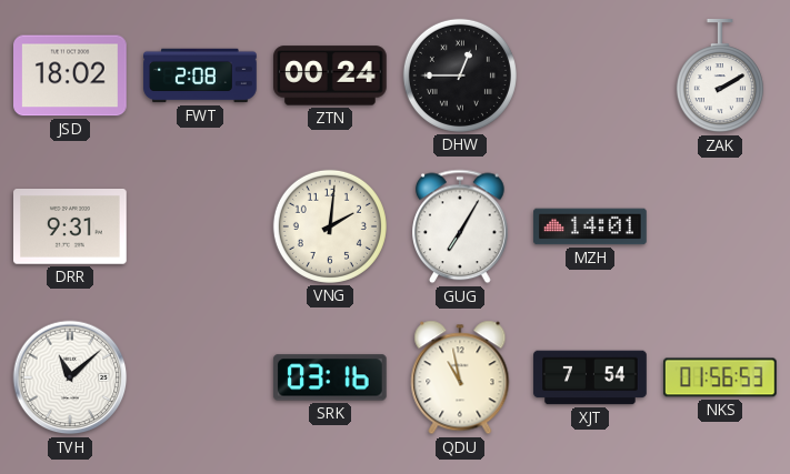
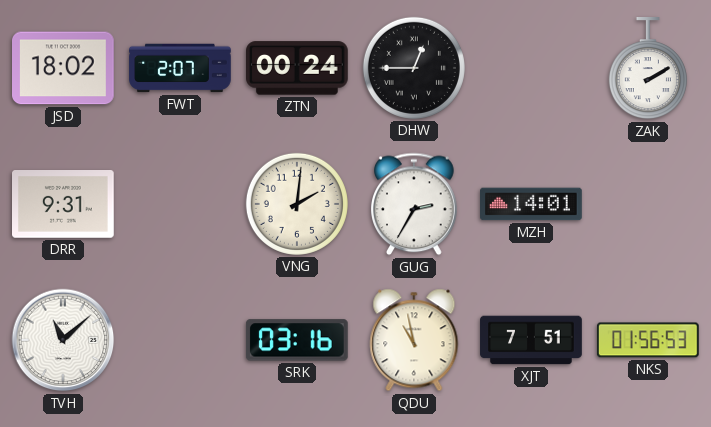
FWT: 2:08 -> 2:07 (180, 68)
GUG: 7:05 -> 2:35 (415, 204)
XJT: 7:54 -> 7:51 (531, 340)
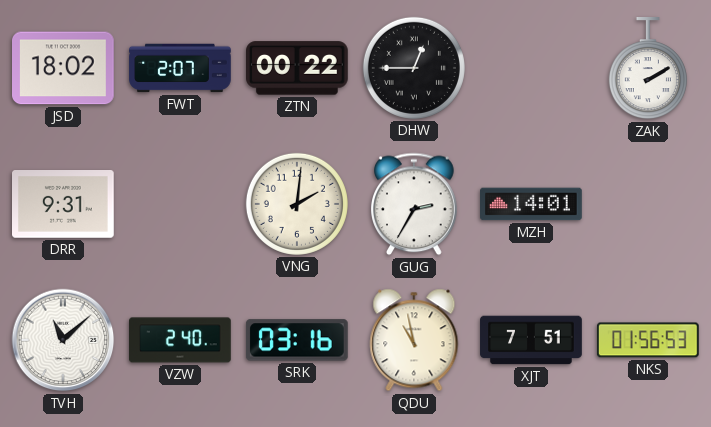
ZTN: 00:24 -> 00:22 (298, 68)
VZW: none -> 2:40 (181, 340)
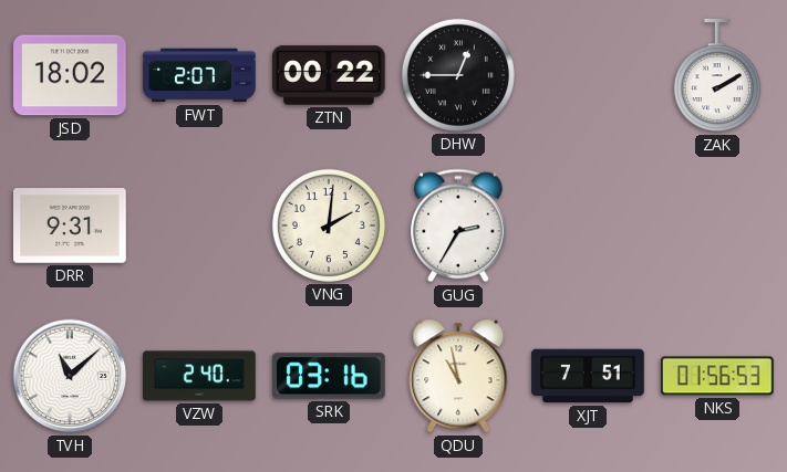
MZH: 14:01 -> none (531, 204)
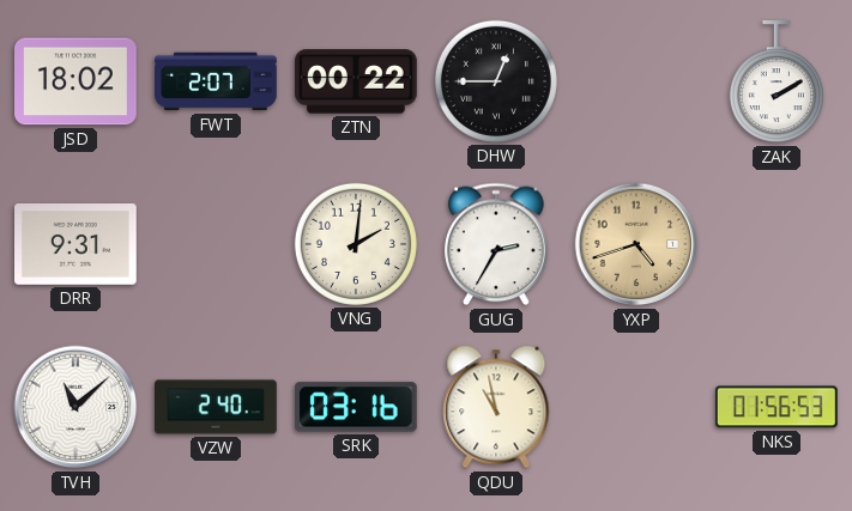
YXP: none -> 4:42 (636, 244)
XJT: 7:51 -> none (588, 376)
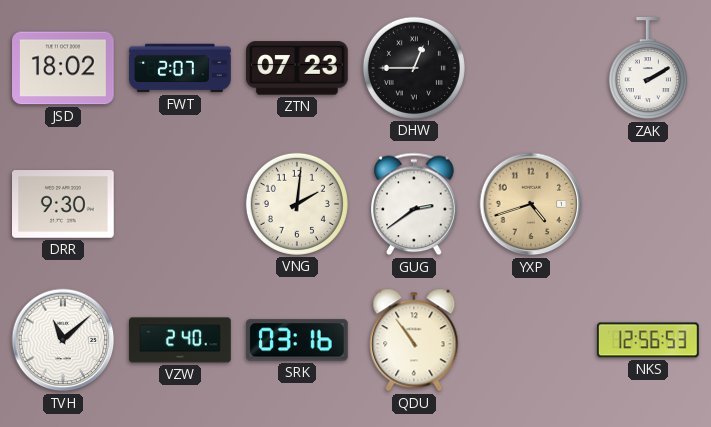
ZTN: 00:22 -> 07:23 (298, 68)
DRR: 9:31 -> 9:30 (64, 205)
GUG: 2:35 -> 2:39 (415, 204)
QDU: 10:58 -> 10:54 (414, 340)
NKS: 01:56 -> 12:56 (648, 340)
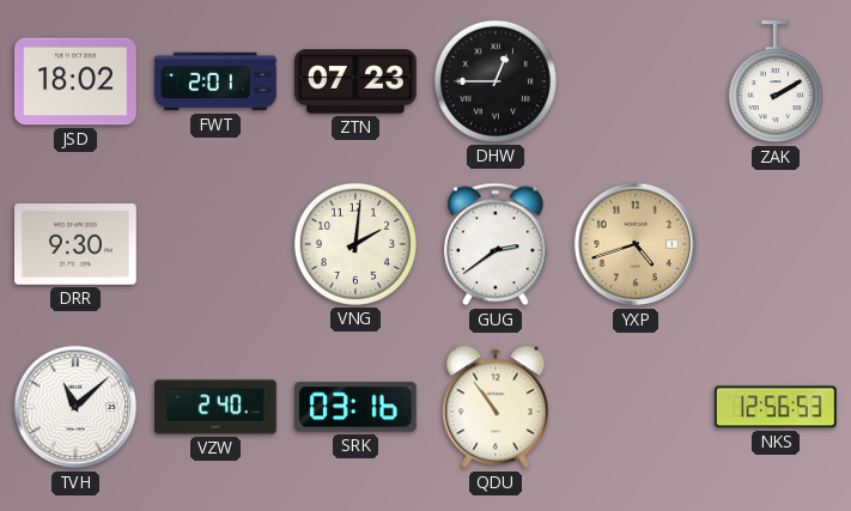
FWT: 2:07 -> 2:01 (215, 81)
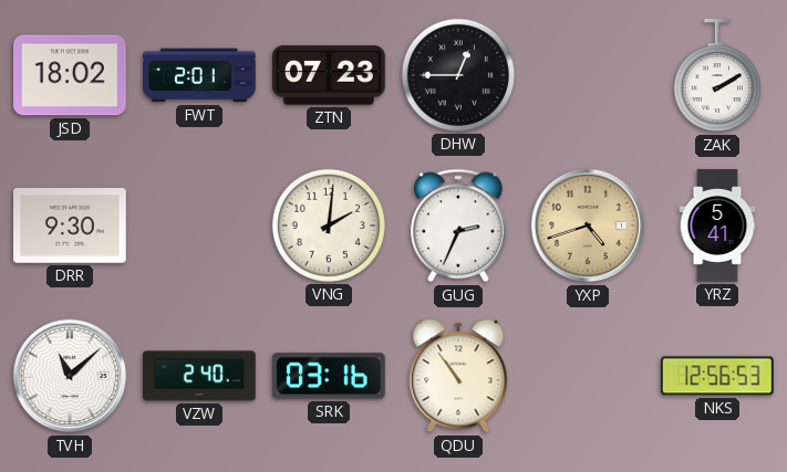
GUG: 2:39 -> 2:34 (459, 225)
YRZ: none -> 5:41 (717, 225)
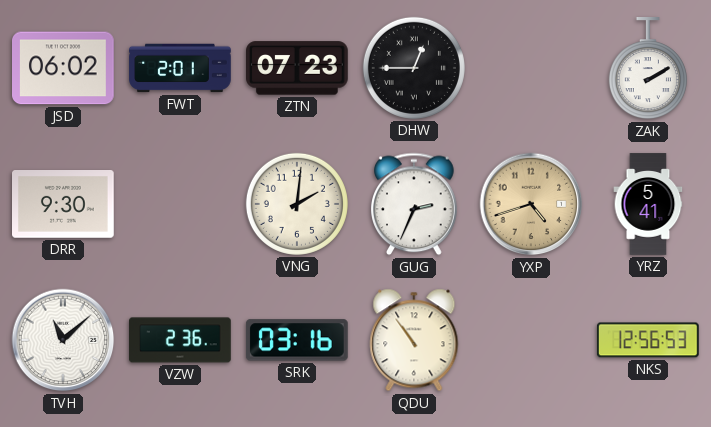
JSD: 18:02 -> 06:02 (64, 68)
VZW: 2:40 -> 2:36 (181, 340)
